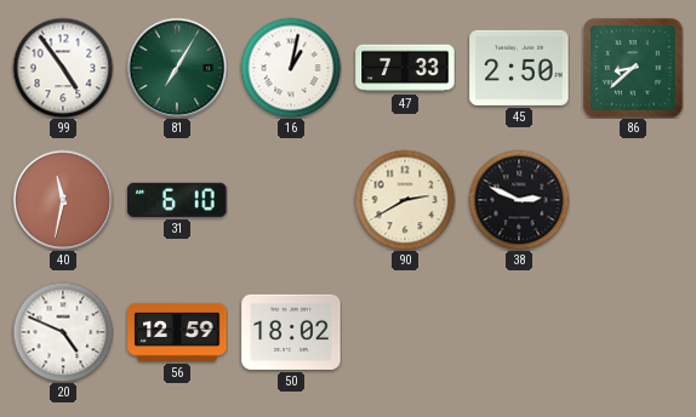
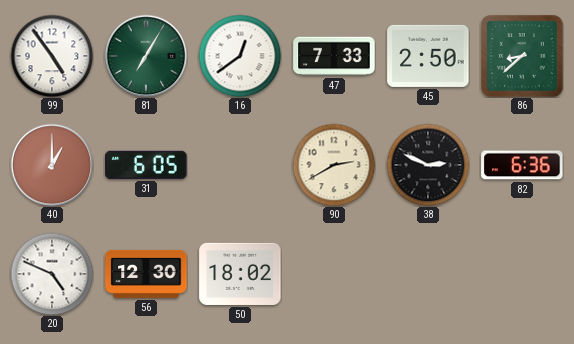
16: 1:02 -> 12:39 (240, 56)
40: 11:32 -> 1:00 (52, 165)
31: 6:10 -> 6:05 (146, 165)
82: none -> 6:36 (522, 165)
56: 12:59 -> 12:30 (146, 274)
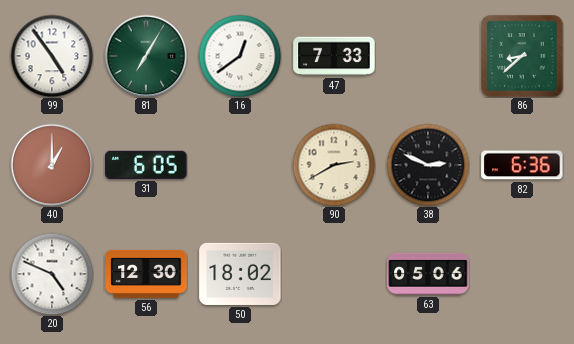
45: 2:50 -> none (428, 56)
63: none -> 05:06 (428, 274)
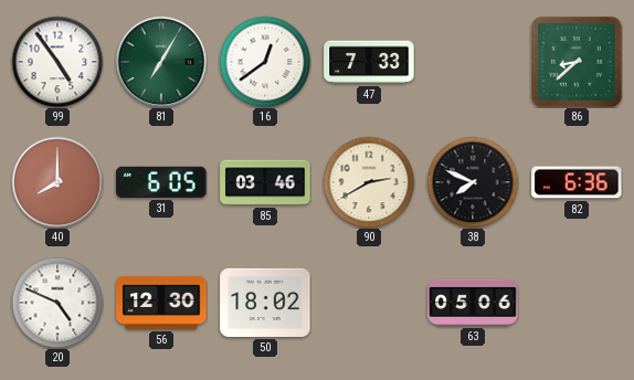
40: 1:00 -> 8:00 (57, 182)
85: none -> 03:46 (265, 182)
38: 2:49 -> 7:49 (473, 182)
